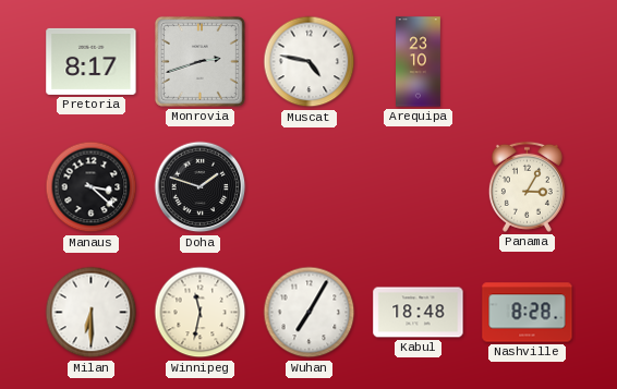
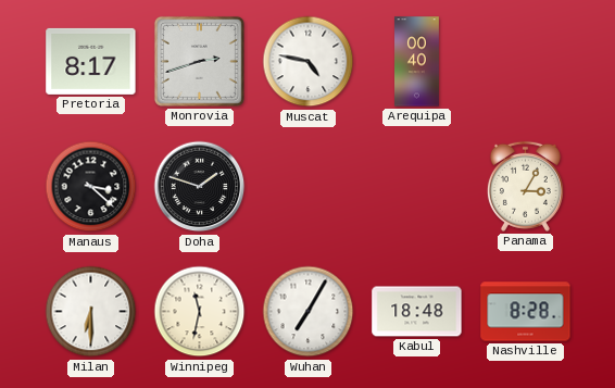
Arequipa: 23:10 -> 00:40 (417, 62)
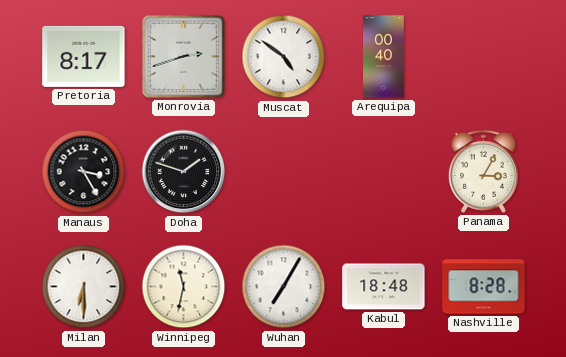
Muscat: 4:47 -> 4:51 (284, 57)
Manaus: 3:22 -> 3:25 (84, 172)
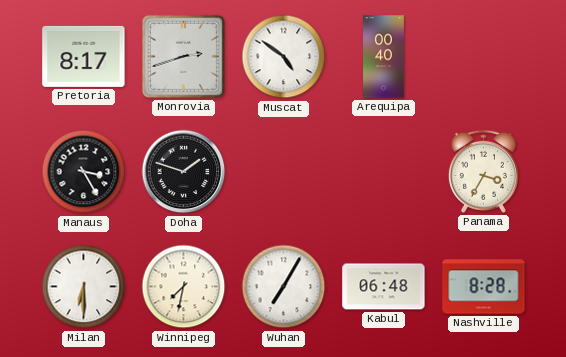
Panama: 3:05 -> 3:35 (483, 171)
Winnipeg: 11:32 -> 7:32 (184, 287)
Kabul: 18:48 -> 06:48 (384, 287)
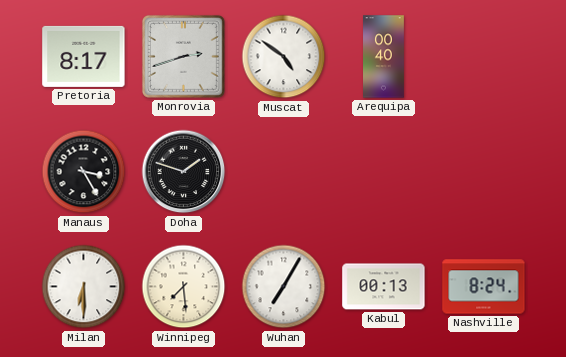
Panama: 3:35 -> none (483, 171)
Winnipeg: 7:32 -> 7:29 (184, 287)
Kabul: 06:48 -> 00:13 (384, 287)
Nashville: 8:28 -> 8:24 (484, 287)
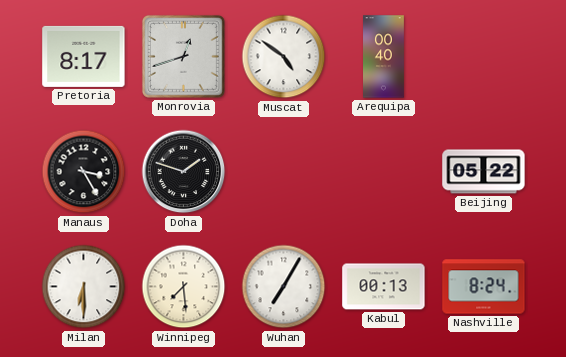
Monrovia: 2:42 -> 12:42 (183, 56)
Beijing: none -> 05:22 (484, 172)
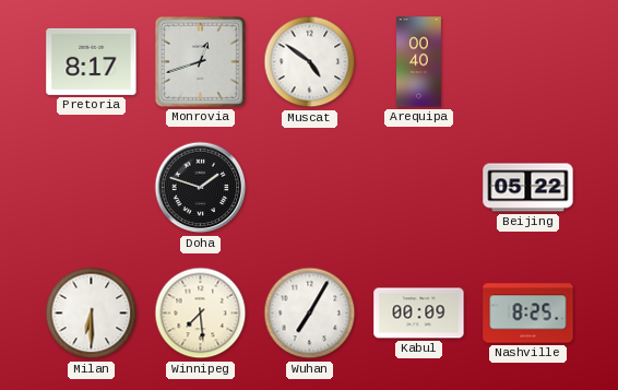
Manaus: 3:25 -> none (84, 172)
Kabul: 00:13 -> 00:09 (419, 314)
Nashville: 8:24 -> 8:25 (528, 314)
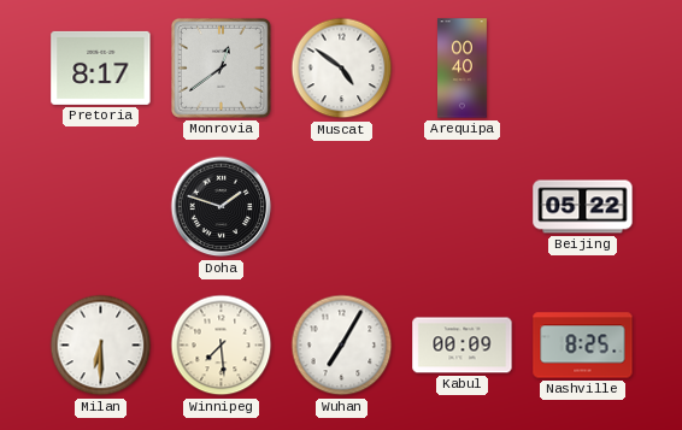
Monrovia: 12:42 -> 12:39 (221, 67)
